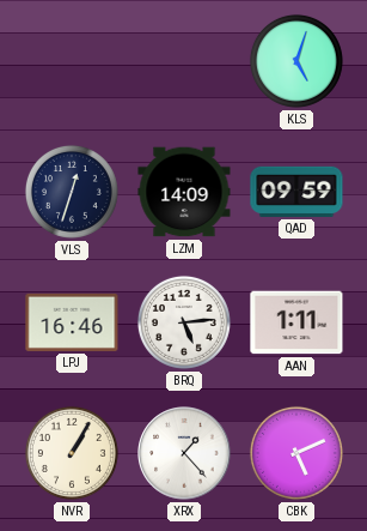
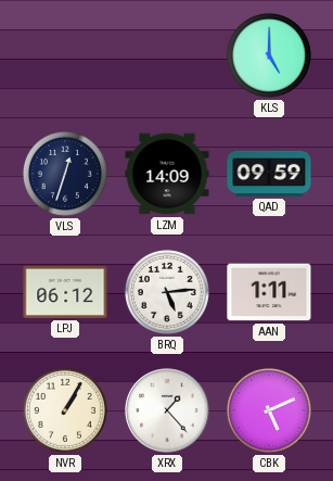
KLS: 5:03 -> 5:00 (269, 55)
LPJ: 16:46 -> 06:12 (65, 292)
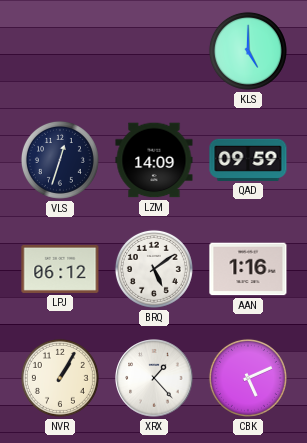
BRQ: 5:14 -> 5:09 (154, 269)
AAN: 1:11 -> 1:16 (248, 269)
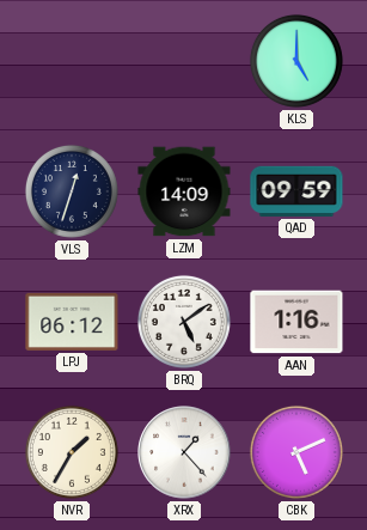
NVR: 1:05 -> 1:35 (72, 452)
